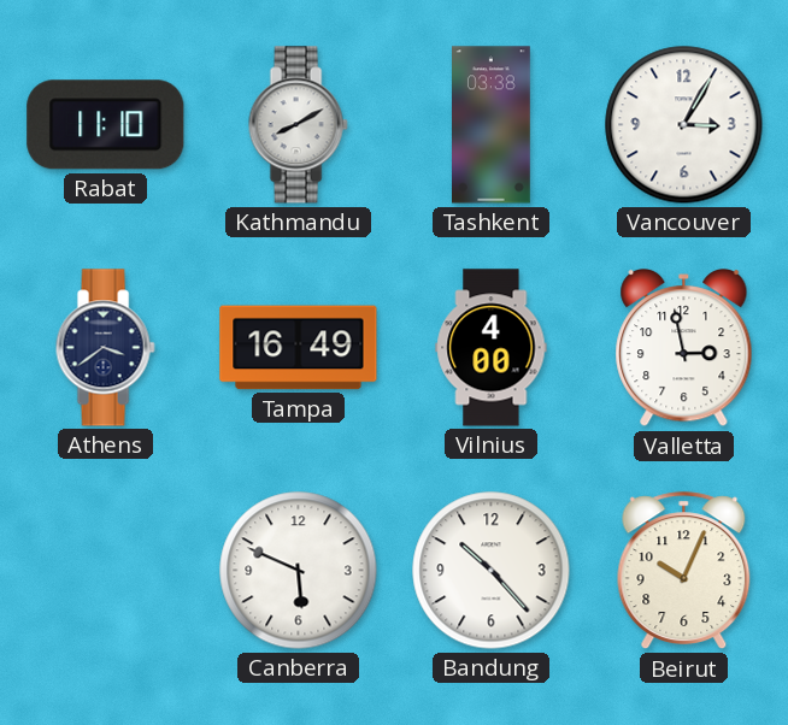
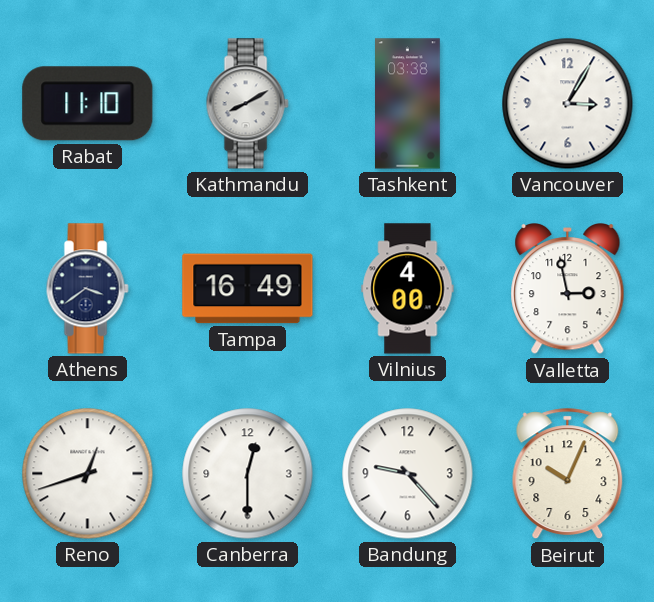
Reno: none -> 12:42 (88, 474)
Canberra: 5:49 -> 12:30 (248, 474)
Bandung: 10:23 -> 9:23 (408, 474)
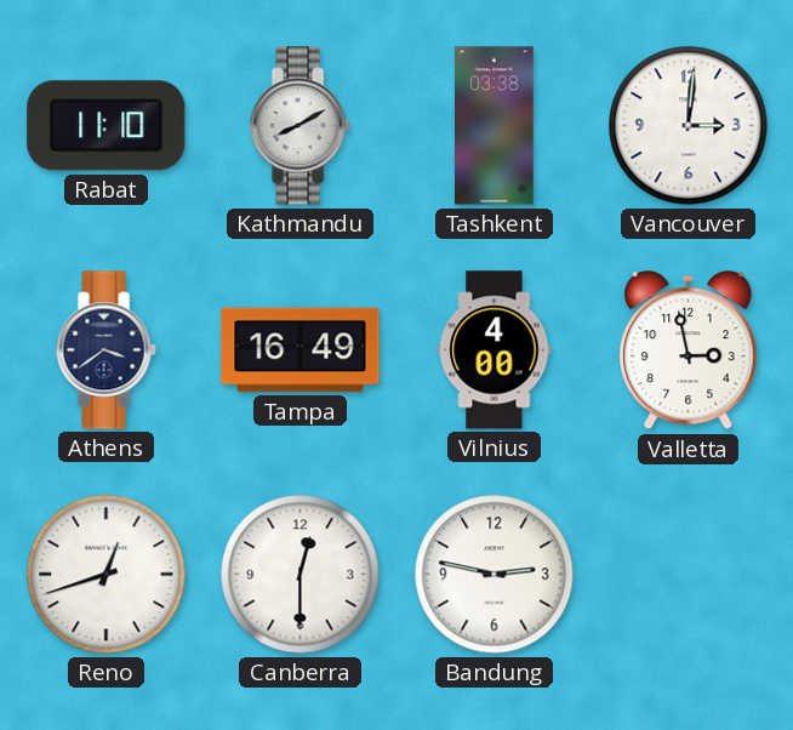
Vancouver: 3:05 -> 3:01 (689, 126)
Bandung: 9:23 -> 2:47 (495, 575)
Beirut: 10:04 -> none (568, 474)
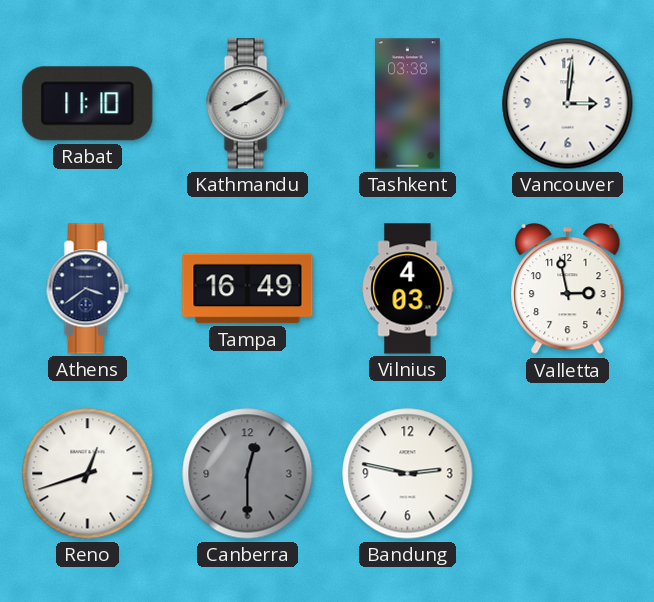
Vilnius: 4:00 -> 4:03 (408, 289)
Canberra dial: white -> grey (248, 474)
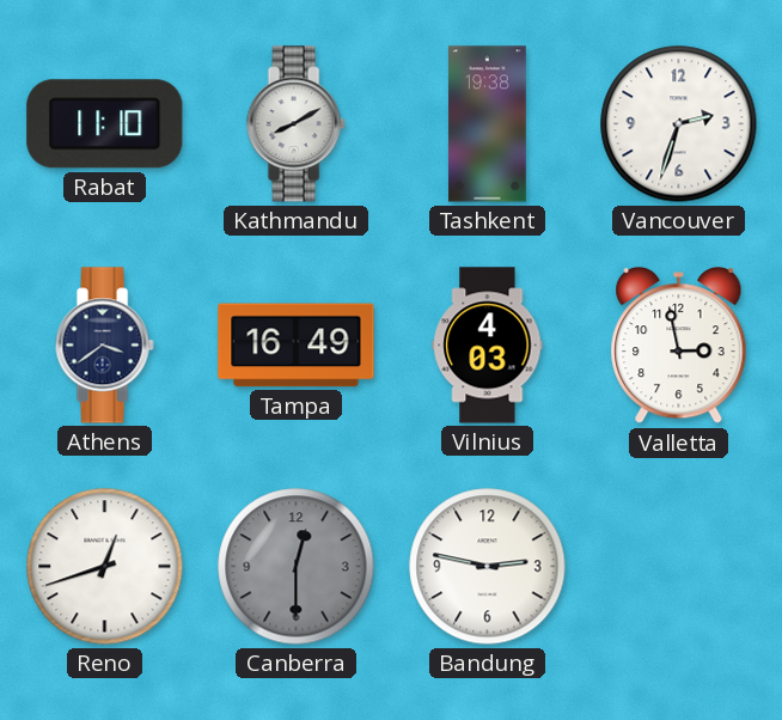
Tashkent: 03:38 -> 19:38 (488, 124)
Vancouver: 3:01 -> 2:33 (679, 124)
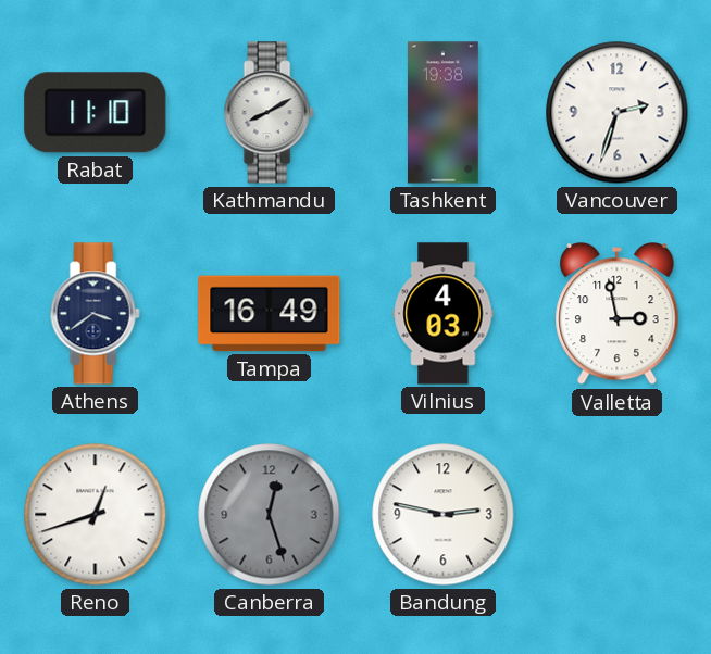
Canberra: 12:30 -> 12:27 (270, 515)
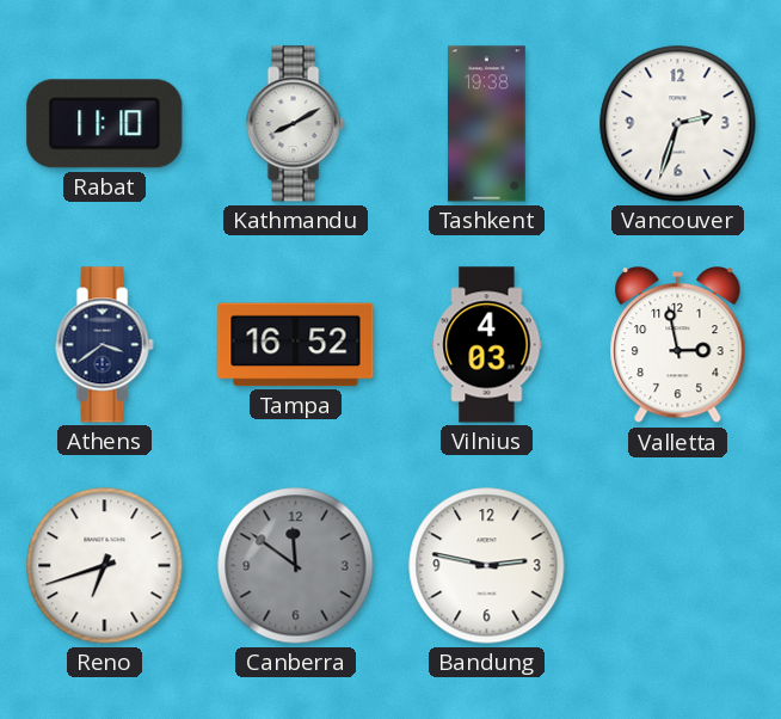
Tampa: 16:49 -> 16:52 (296, 345)
Reno: 12:42 -> 6:42 (105, 566)
Canberra: 12:27 -> 11:51 (296, 566)
